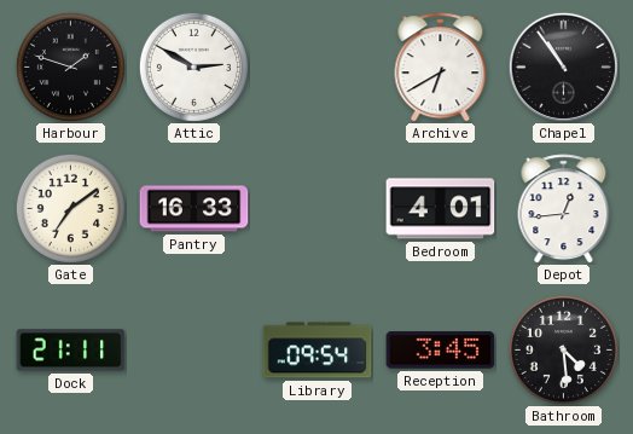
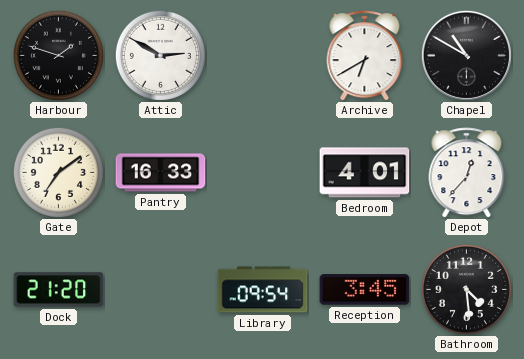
Chapel: 10:54 -> 10:50 (466, 55)
Depot: 12:44 -> 12:37 (467, 173)
Dock: 21:11 -> 21:20 (59, 290)
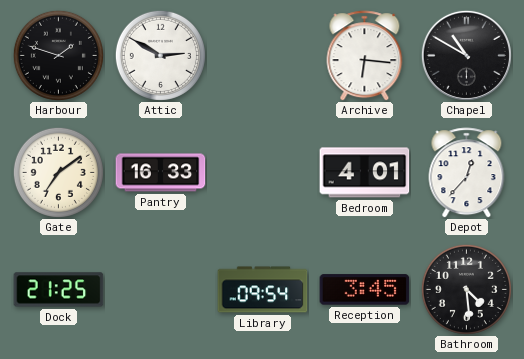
Archive: 6:40 -> 6:16 (365, 56)
Dock: 21:20 -> 21:25 (59, 290)
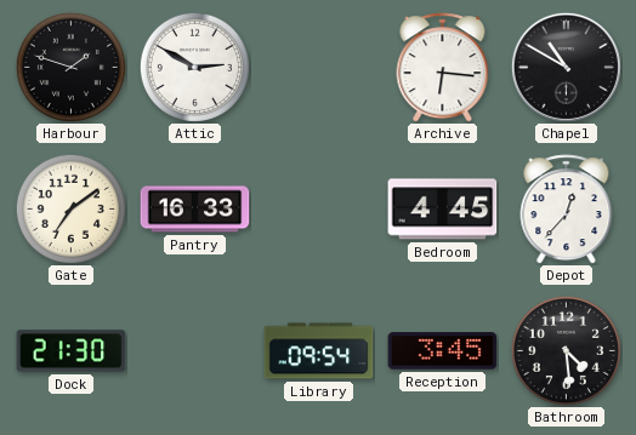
Bedroom: 4:01 -> 4:45 (443, 210)
Dock: 21:25 -> 21:30 (72, 351)
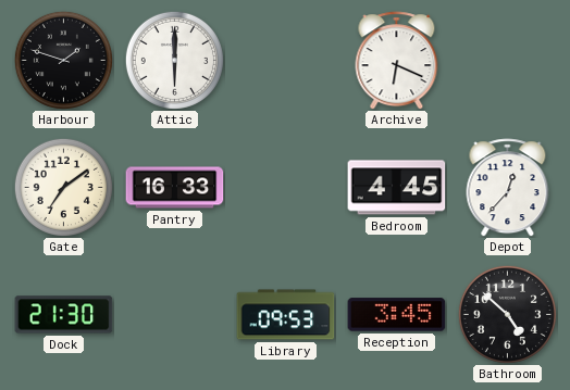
Attic: 2:50 -> 6:00 (174, 60)
Archive: 6:16 -> 6:19 (397, 61)
Chapel: 10:50 -> none (566, 67)
Library: 09:54 -> 09:53 (286, 315)
Bathroom: 4:29 -> 4:52 (507, 314)
